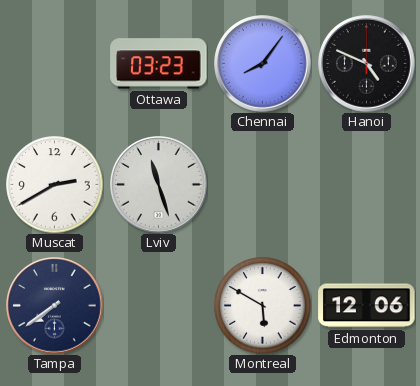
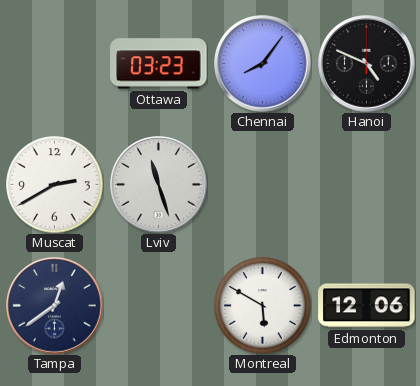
Tampa: 7:39 -> 12:39 (55, 306)
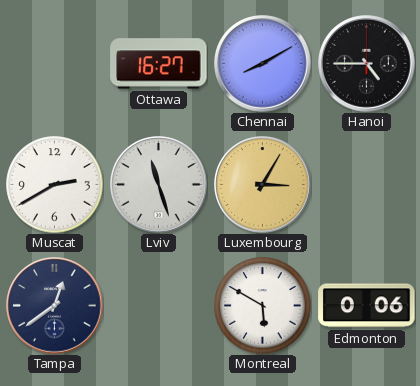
Ottawa: 03:23 -> 16:27 (159, 64)
Chennai: 8:06 -> 8:10 (263, 64)
Hanoi: 4:49 -> 4:45 (367, 64)
Luxembourg: none -> 3:05 (263, 185)
Edmonton: 12:06 -> 0:06 (367, 306)
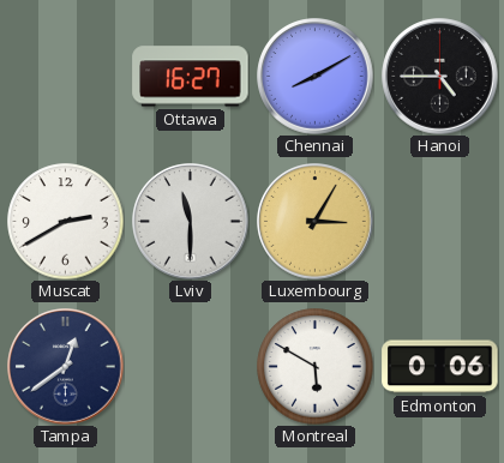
Lviv: 11:27 -> 11:30 (191, 222)
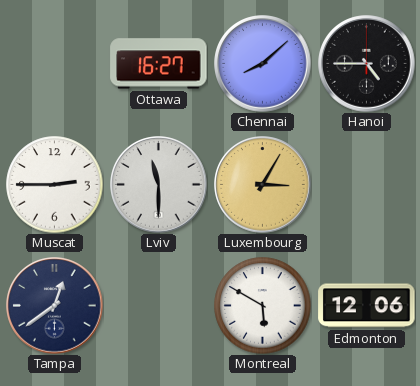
Chennai: 8:10 -> 8:08 (263, 64)
Muscat: 2:40 -> 2:45 (55, 185)
Edmonton: 0:06 -> 12:06 (367, 306)
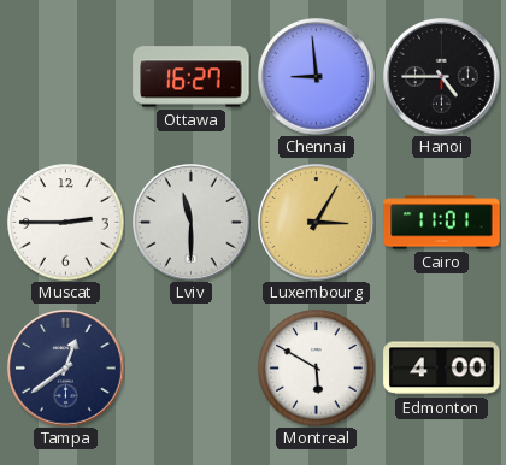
Chennai: 8:08 -> 8:59 (317, 77)
Cairo: none -> 11:01 (442, 223)
Edmonton: 12:06 -> 4:00 (442, 369)
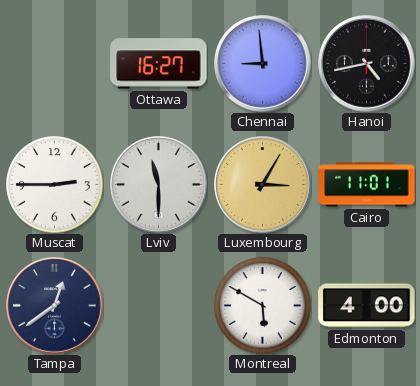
Hanoi: 4:45 -> 4:43 (367, 64)
